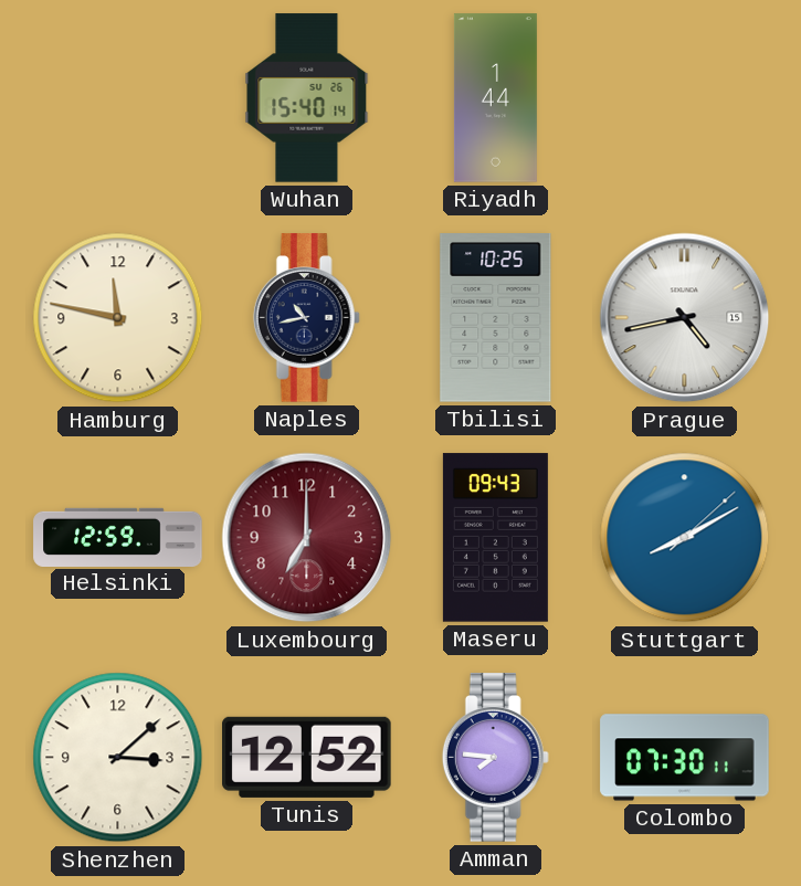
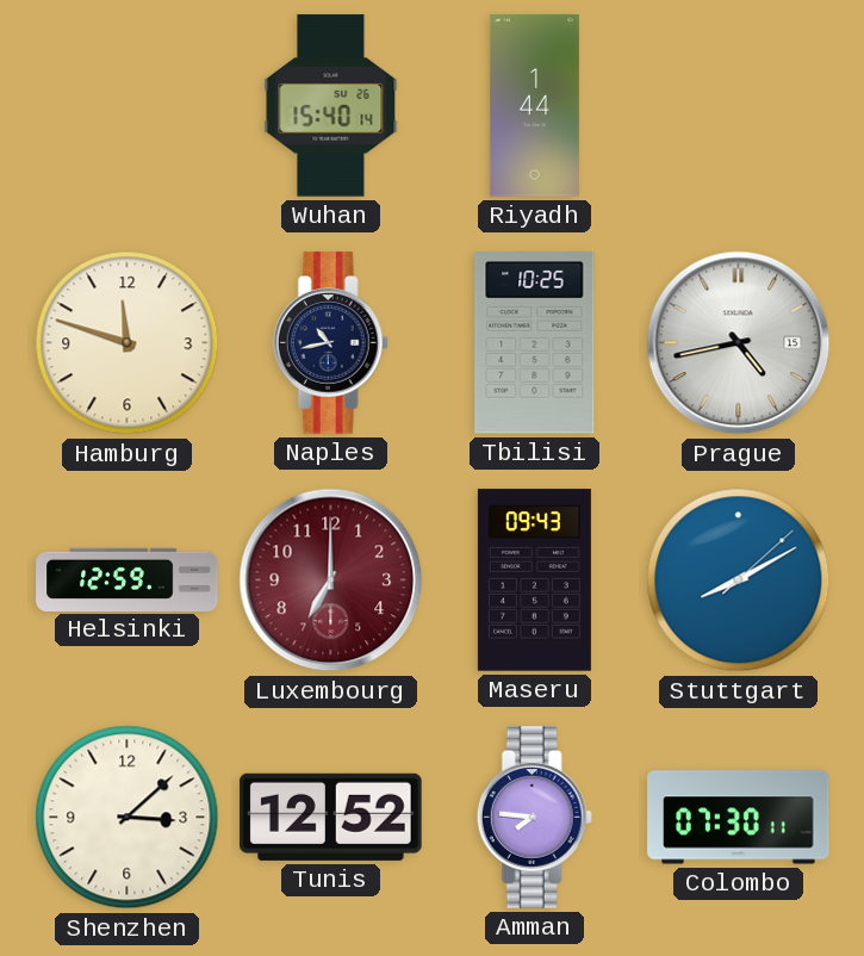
Hamburg: 11:47 -> 11:48 (128, 343)
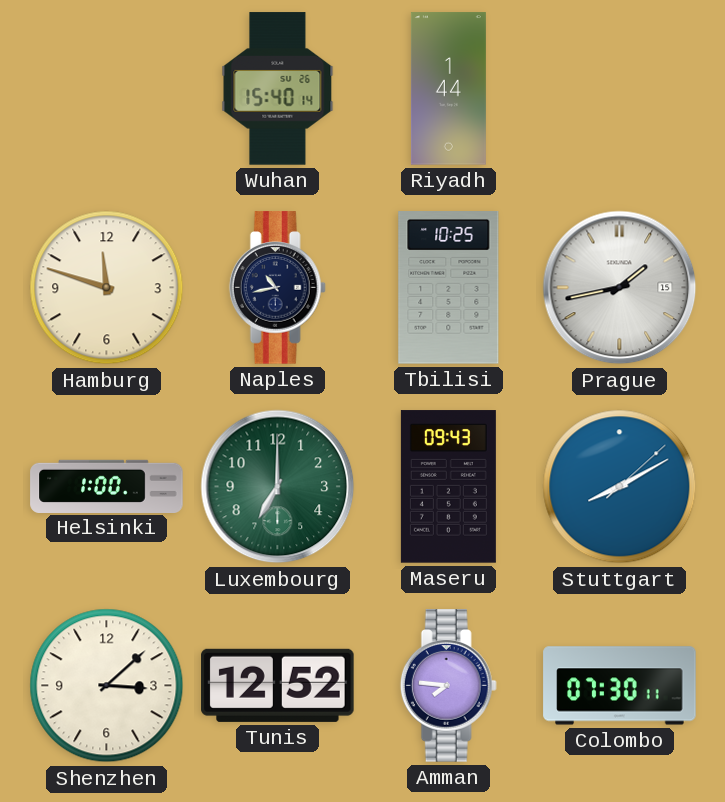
Prague: 4:43 -> 1:43 (620, 288)
Helsinki: 12:59 -> 1:00 (107, 486)
Luxembourg dial: burgundy -> green (278, 487)
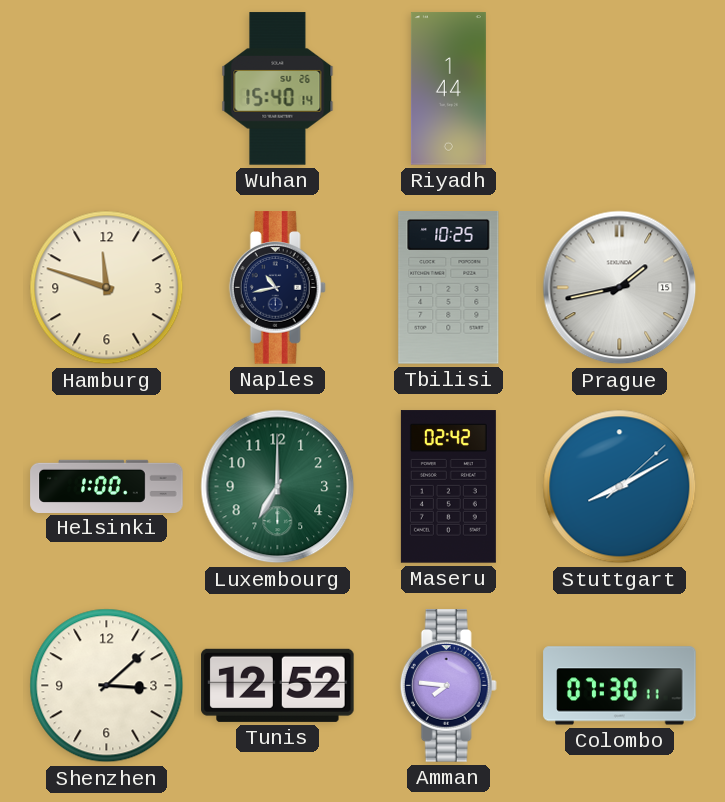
Maseru: 09:43 -> 02:42 (448, 487)
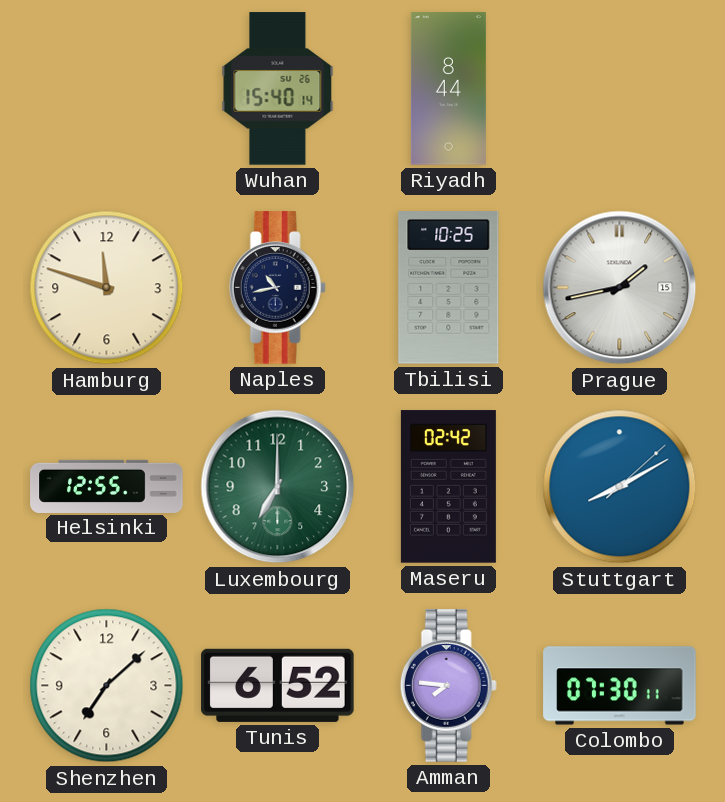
Riyadh: 1:44 -> 8:44 (448, 89)
Helsinki: 1:00 -> 12:55 (107, 486)
Shenzhen: 3:08 -> 7:08 (107, 686)
Tunis: 12:52 -> 6:52 (278, 685)
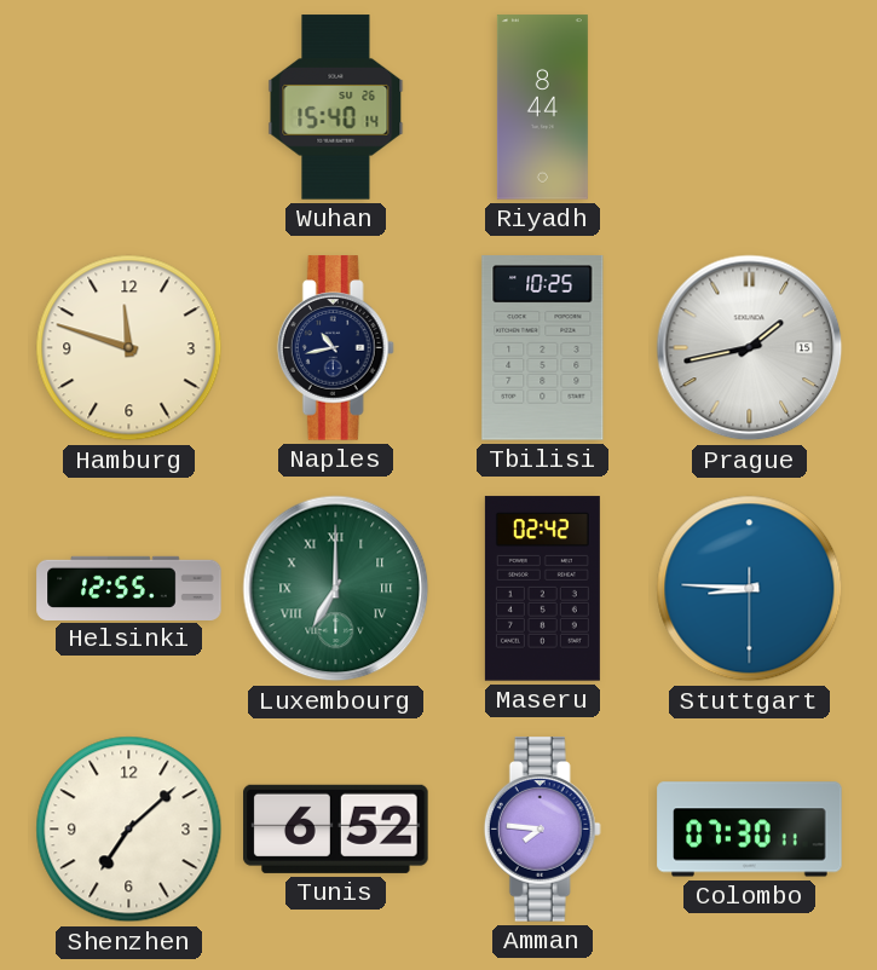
Luxembourg numerals: Arabic -> Roman (336, 589)
Stuttgart: 8:10 -> 8:45 (750, 589)
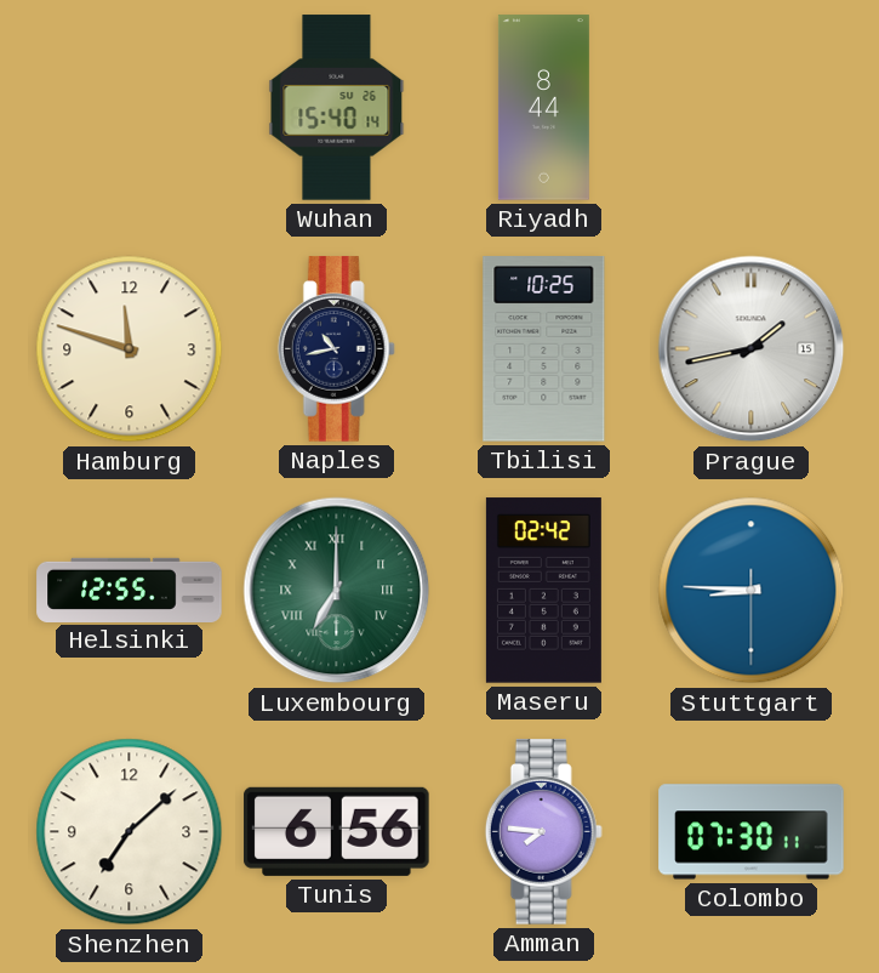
Tunis: 6:52 -> 6:56 (337, 831)
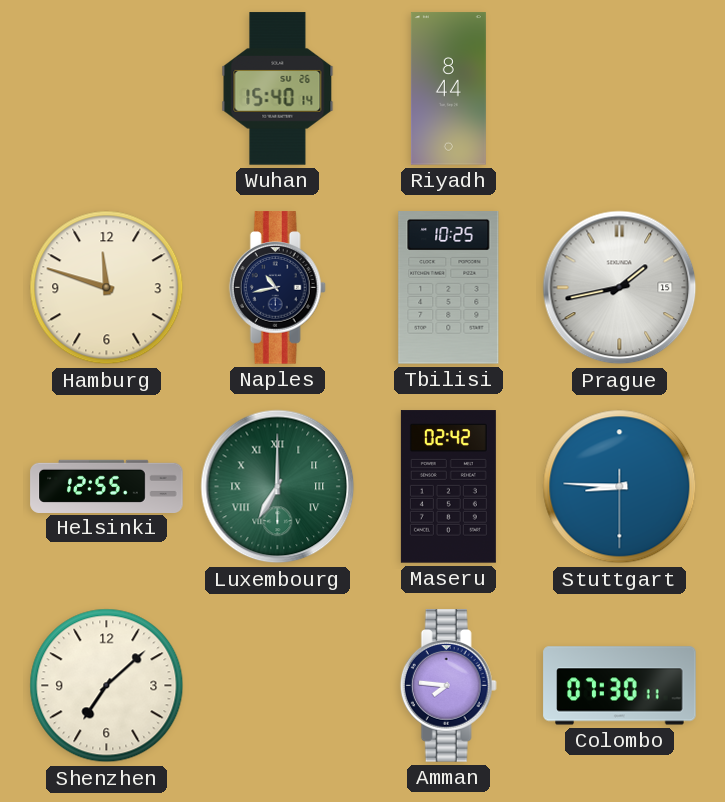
Tunis: 6:56 -> none (337, 831)
